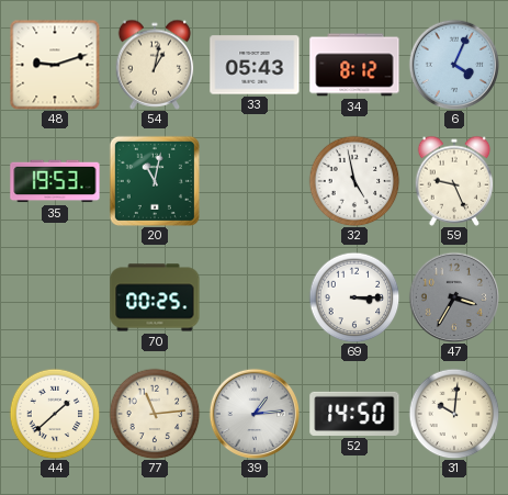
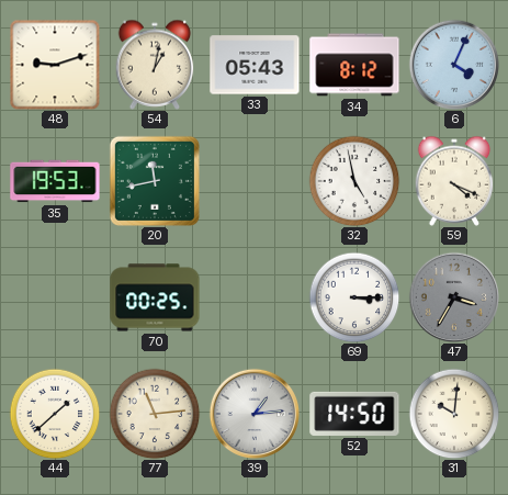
20: 11:02 -> 11:43 (155, 181)
59: 9:26 -> 4:19 (454, 181)
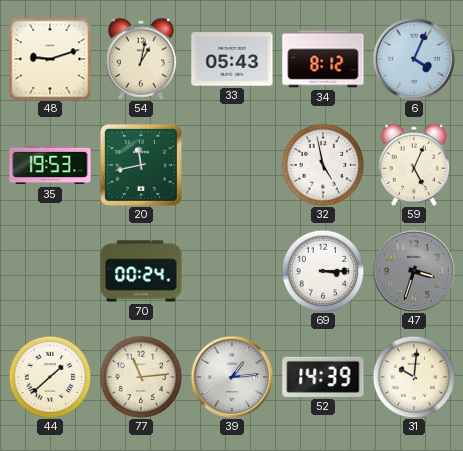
59: 4:19 -> 5:04 (414, 165)
70: 00:25 -> 00:24 (141, 271)
47: 3:35 -> 3:33 (413, 270)
52: 14:50 -> 14:39 (323, 377)
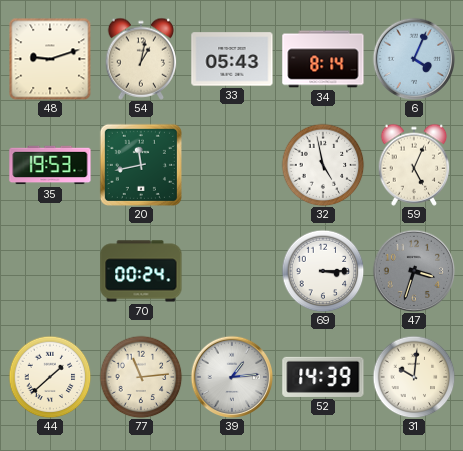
34: 8:12 -> 8:14 (323, 59)
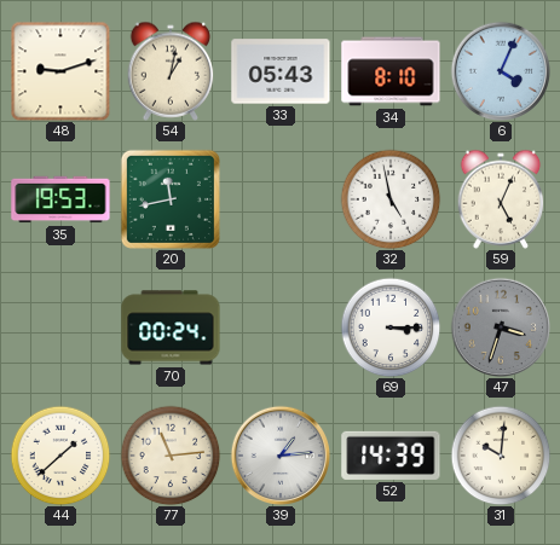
34: 8:14 -> 8:10 (391, 71)
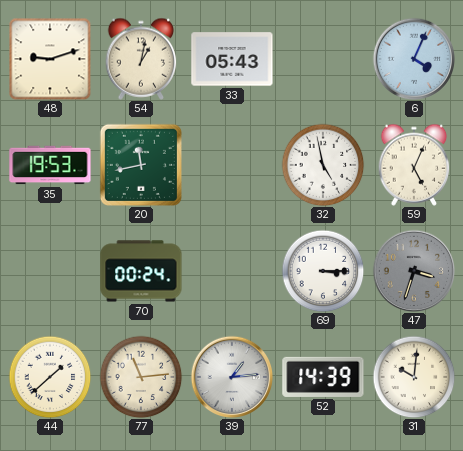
34: 8:10 -> none (391, 71)
